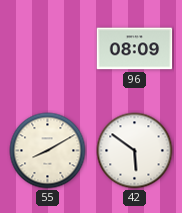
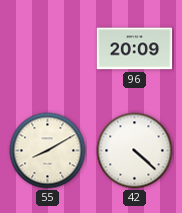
96: 08:09 -> 20:09 (135, 49)
42: 5:51 -> 4:22 (135, 151)
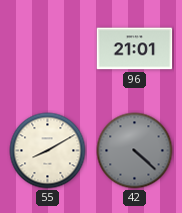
96: 20:09 -> 21:01 (135, 49)
42 dial: white -> grey (135, 151)
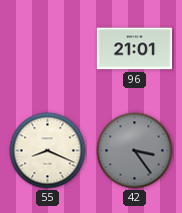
55: 8:10 -> 8:19 (48, 151)
42: 4:22 -> 3:24 (135, 151)
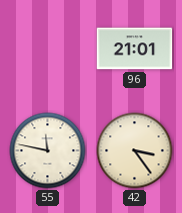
55: 8:19 -> 11:47 (48, 151)
42 dial: grey -> cream (135, 151)
